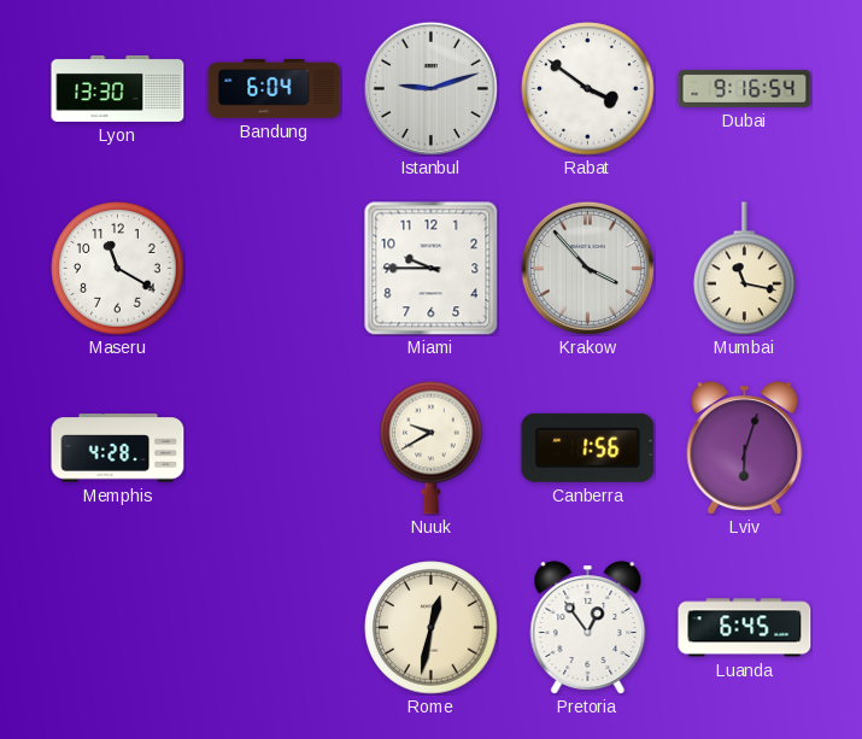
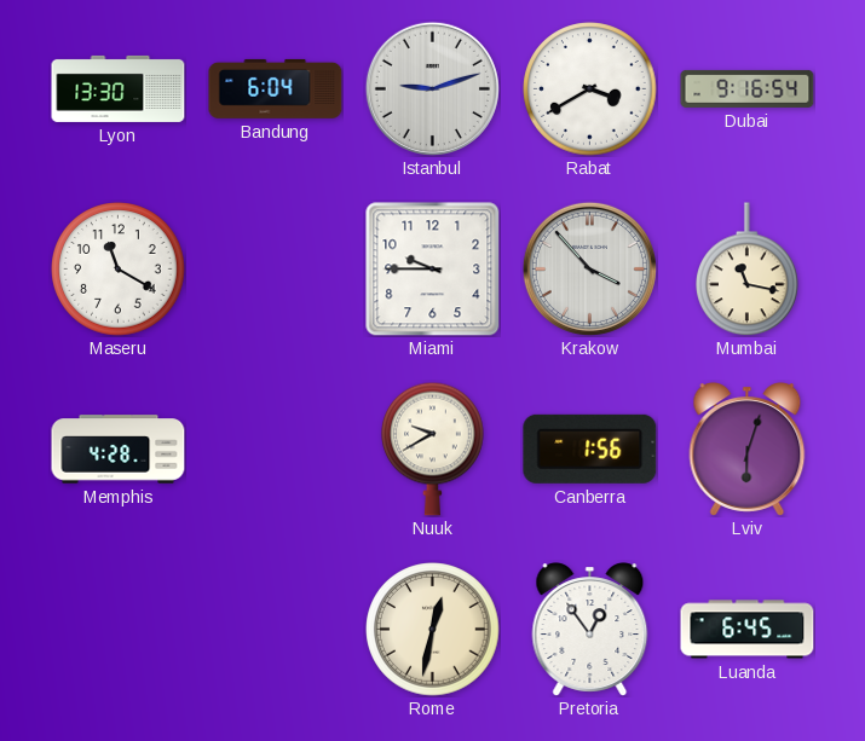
Rabat: 3:51 -> 3:40 (590, 89)
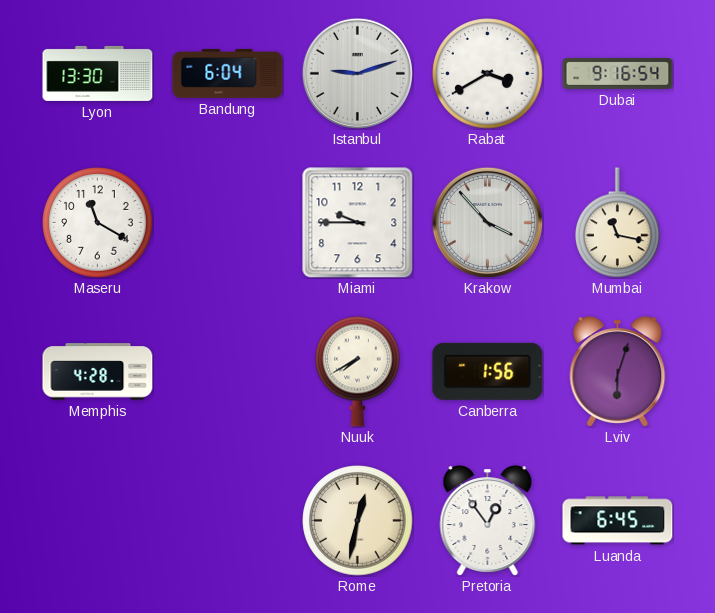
Nuuk: 9:40 -> 7:40 (358, 371)
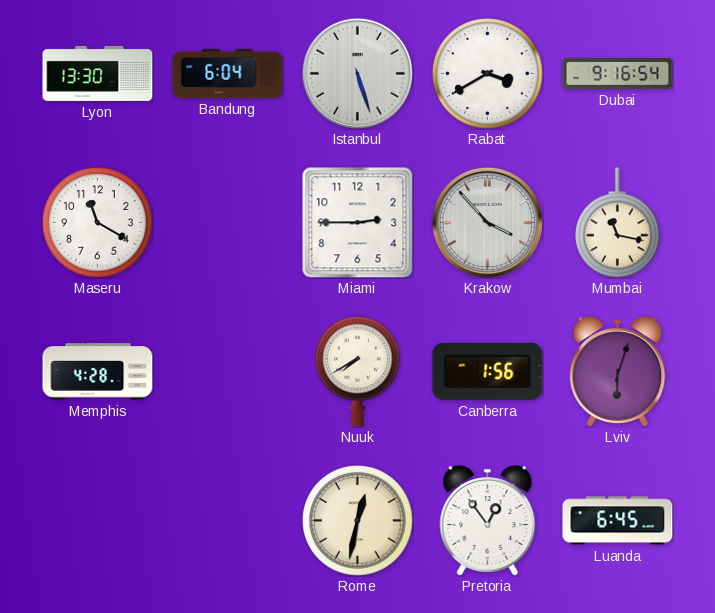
Istanbul: 9:12 -> 5:27 (357, 73)
Miami: 9:45 -> 2:45 (358, 223)
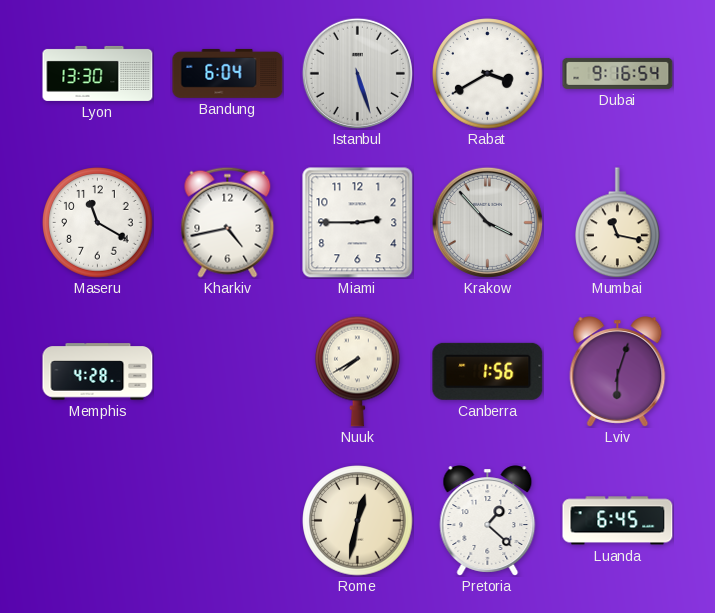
Kharkiv: none -> 4:43 (228, 222)
Pretoria: 12:54 -> 1:22 (488, 521)
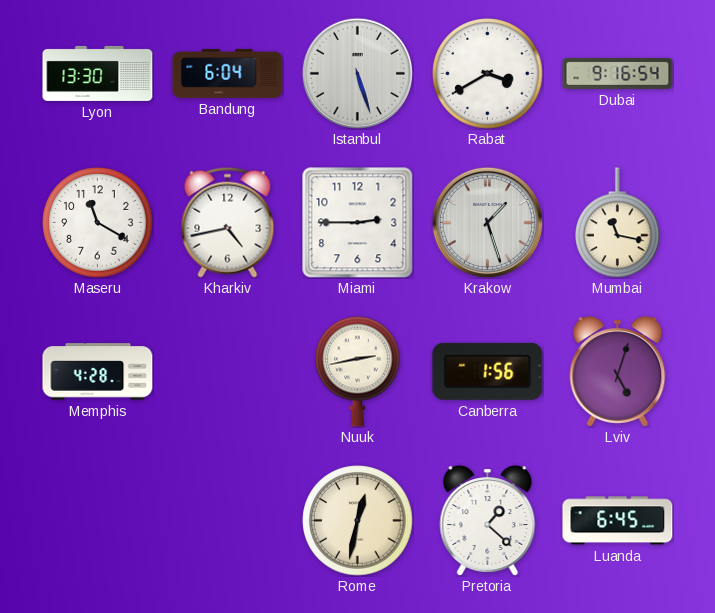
Krakow: 3:53 -> 1:27 (487, 222)
Nuuk: 7:40 -> 2:43 (358, 371)
Lviv: 6:03 -> 5:03 (618, 372)
